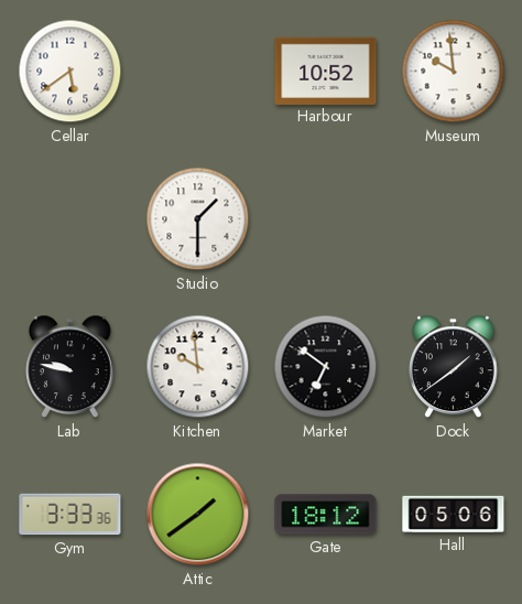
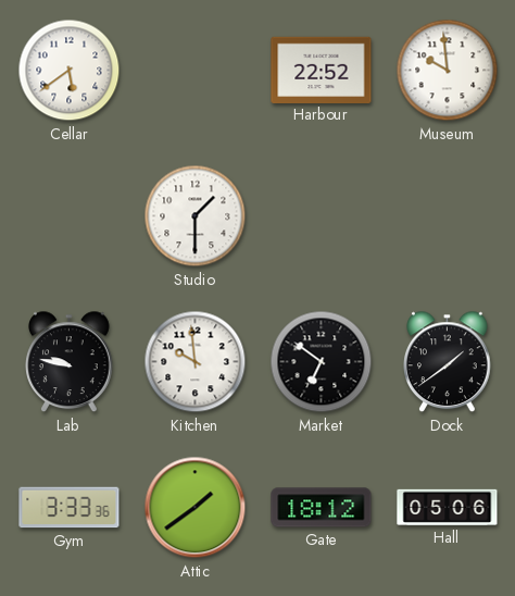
Harbour: 10:52 -> 22:52 (322, 70)
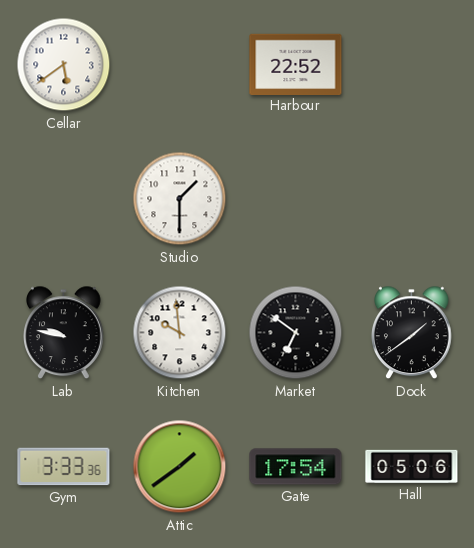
Museum: 9:59 -> none (448, 71)
Gate: 18:12 -> 17:54 (296, 467)
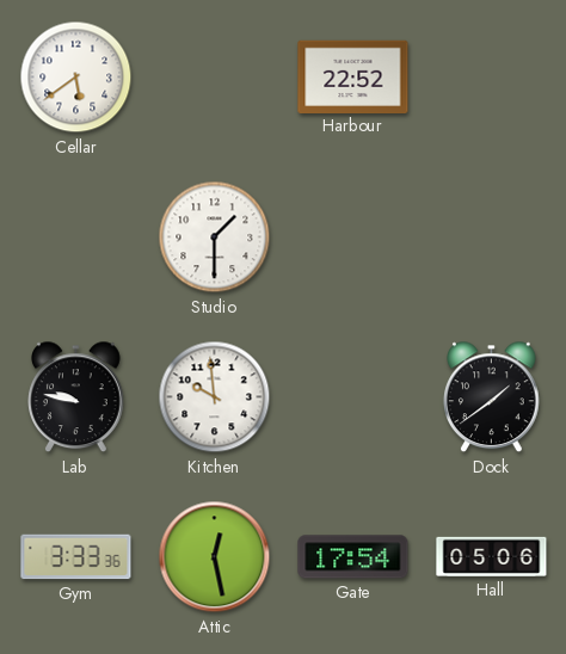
Market: 6:51 -> none (296, 333)
Attic: 1:39 -> 12:28 (215, 557)
